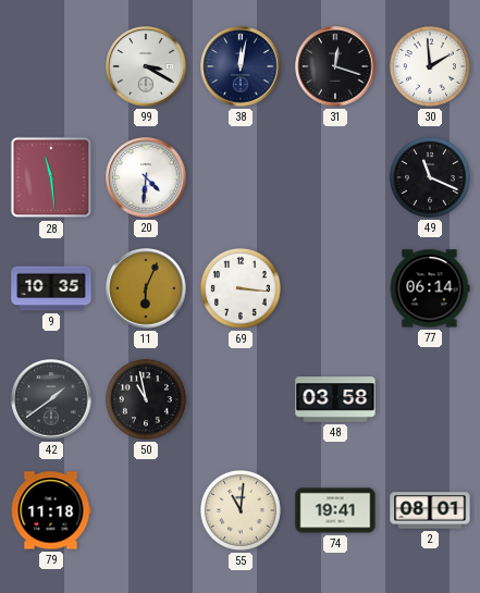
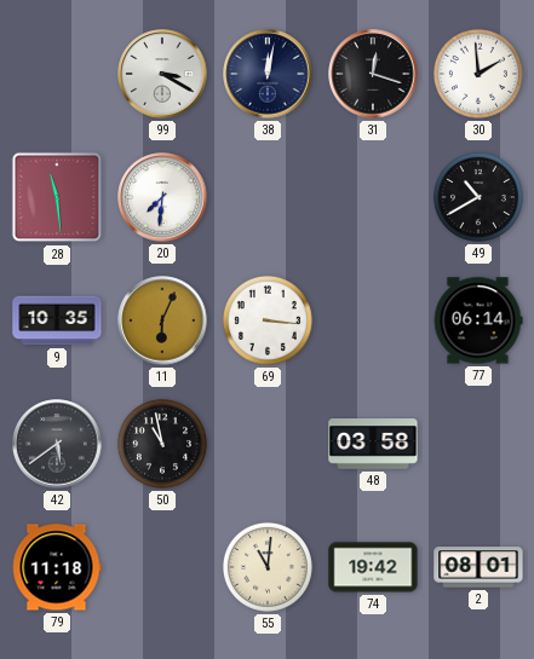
20: 4:31 -> 7:31 (162, 197)
49: 11:19 -> 10:40 (478, 197)
42: 1:39 -> 5:39 (57, 444)
74: 19:41 -> 19:42 (373, 567)
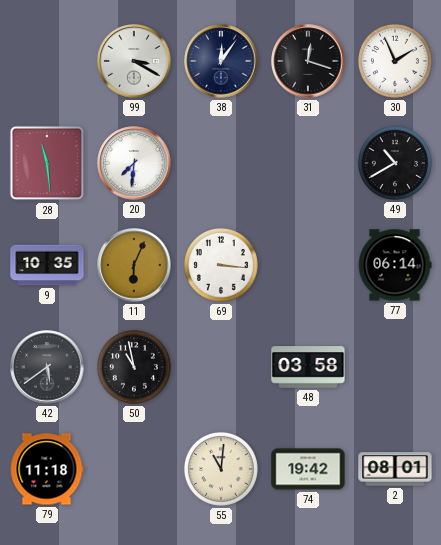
38: 12:02 -> 12:06 (221, 61)
30: 1:59 -> 1:56 (395, 61)
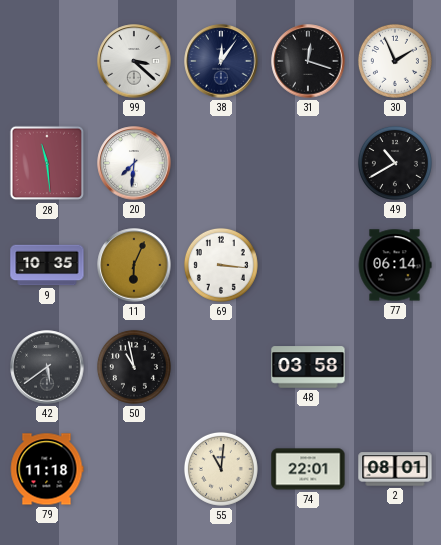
99: 3:20 -> 3:22 (134, 61)
74: 19:42 -> 22:01 (308, 469)
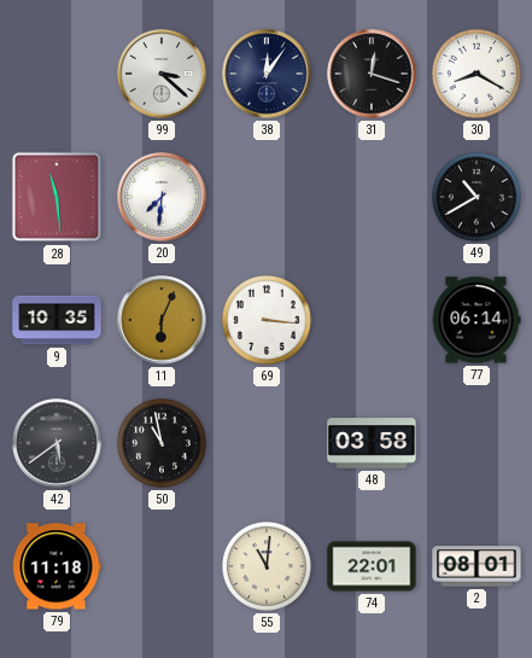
30: 1:56 -> 8:20 (477, 74)
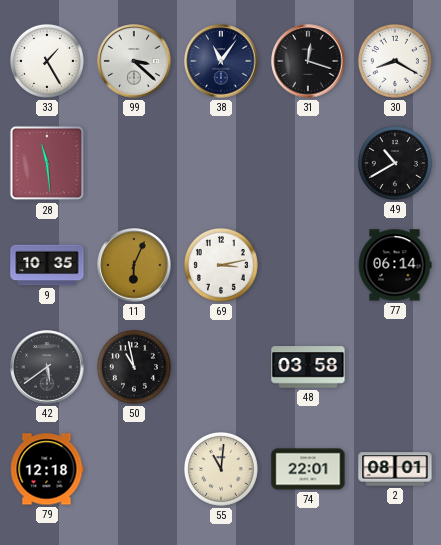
33: none -> 1:25 (47, 61)
38: 12:06 -> 11:06 (221, 61)
20: 7:31 -> none (162, 197)
69: 3:16 -> 3:13 (221, 265)
79: 11:18 -> 12:18 (47, 469)
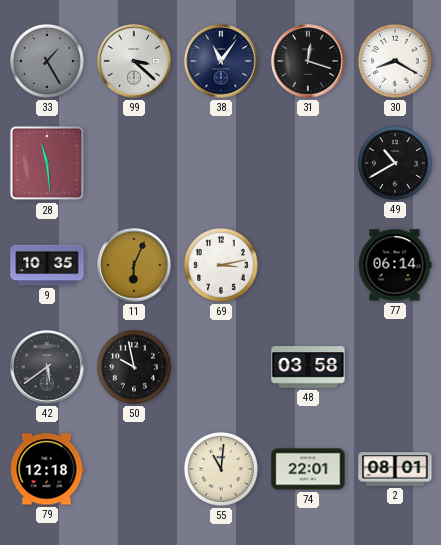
33 dial: white -> grey (47, 61)
50: 10:58 -> 9:58 (134, 367)
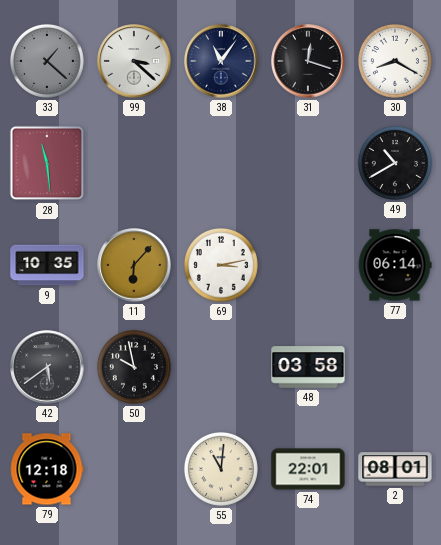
33: 1:25 -> 1:22 (47, 61)
11: 6:04 -> 6:07 (134, 265)
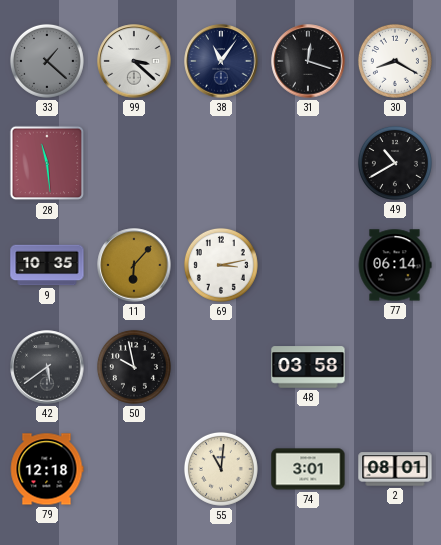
74: 22:01 -> 3:01 (308, 469)
